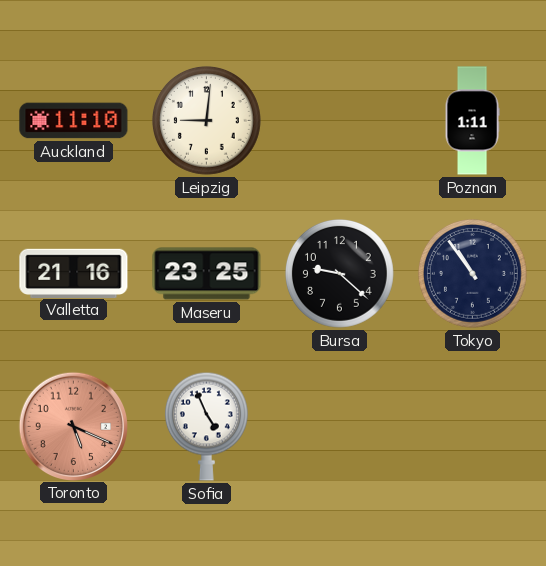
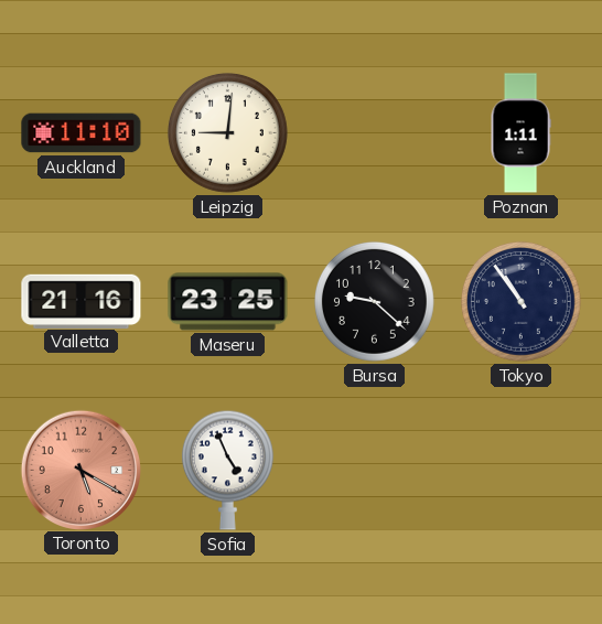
Toronto: 5:19 -> 5:20 (80, 470)
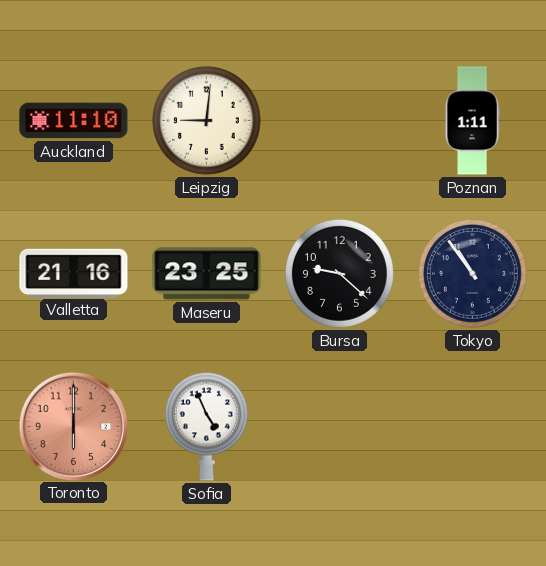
Toronto: 5:20 -> 6:00 (73, 426)
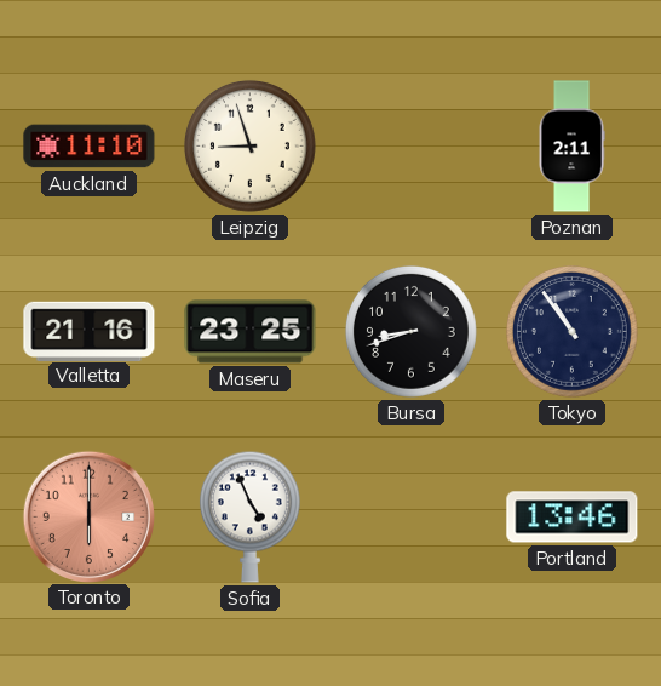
Leipzig: 9:01 -> 8:57 (249, 145)
Poznan: 1:11 -> 2:11 (571, 147)
Bursa: 9:22 -> 8:42 (410, 331)
Portland: none -> 13:46 (573, 518)
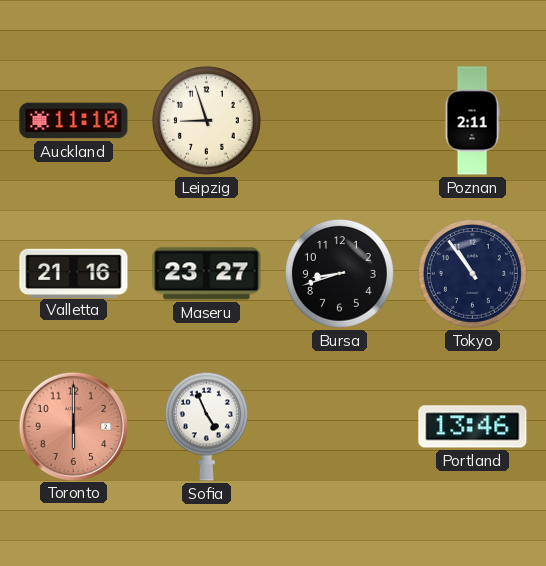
Maseru: 23:25 -> 23:27 (207, 274)
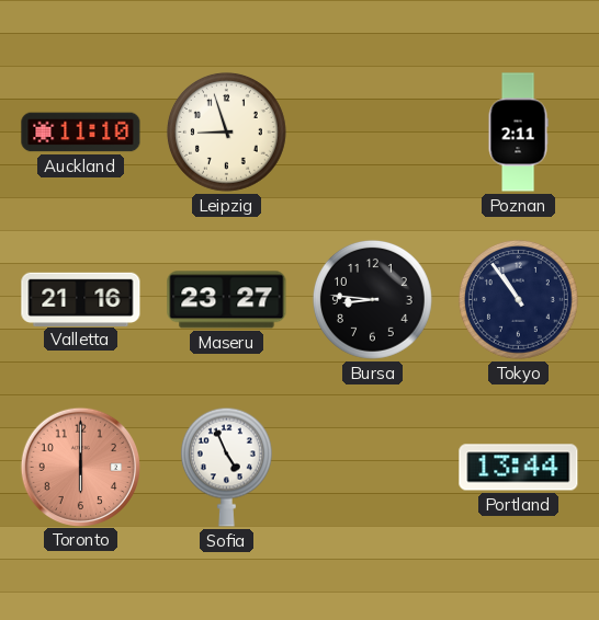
Bursa: 8:42 -> 8:46 (372, 299)
Portland: 13:46 -> 13:44 (519, 468)
